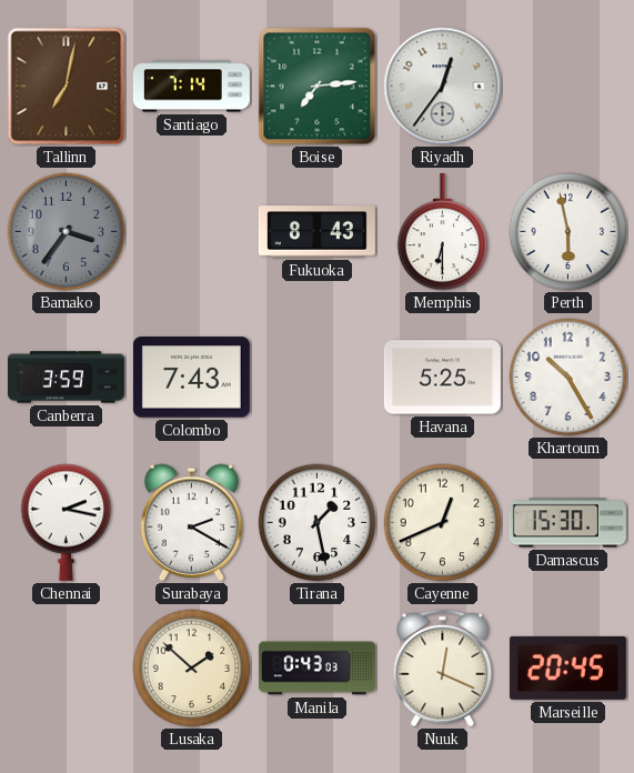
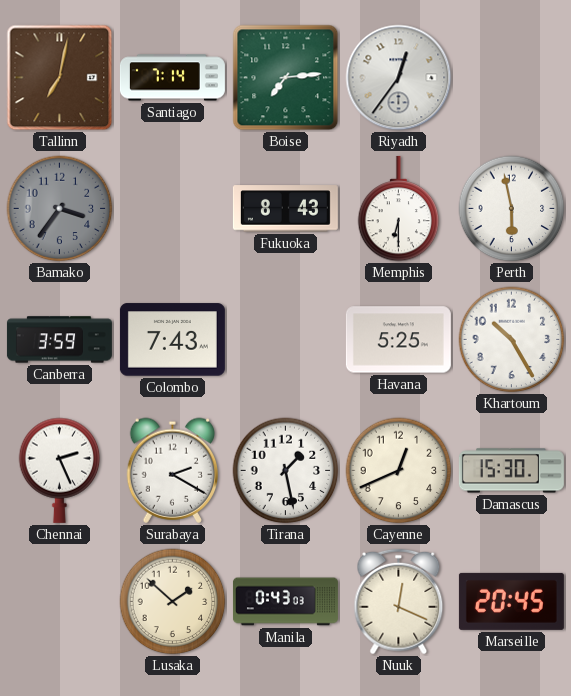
Chennai: 2:17 -> 2:26 (60, 470)
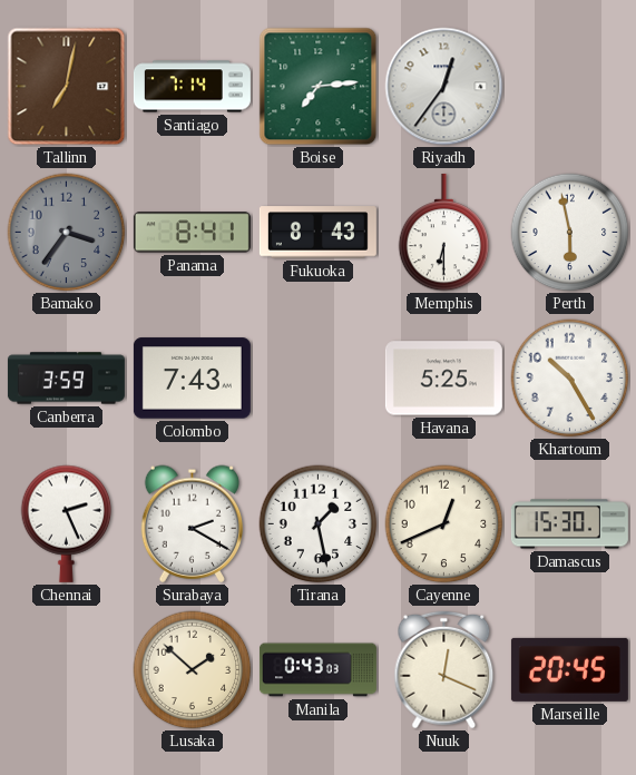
Panama: none -> 8:41 (192, 233)
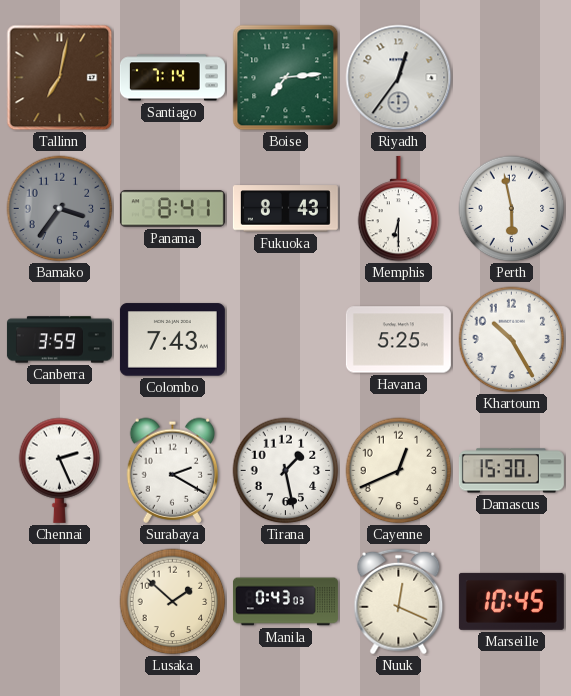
Marseille: 20:45 -> 10:45 (511, 601)
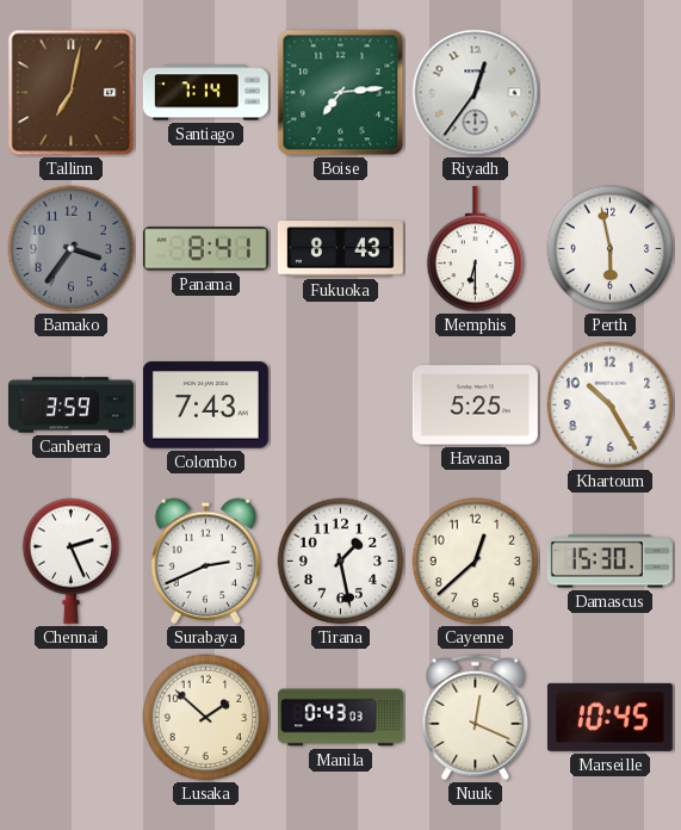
Surabaya: 2:20 -> 2:41 (205, 560)
Cayenne: 12:41 -> 12:38 (476, 562)
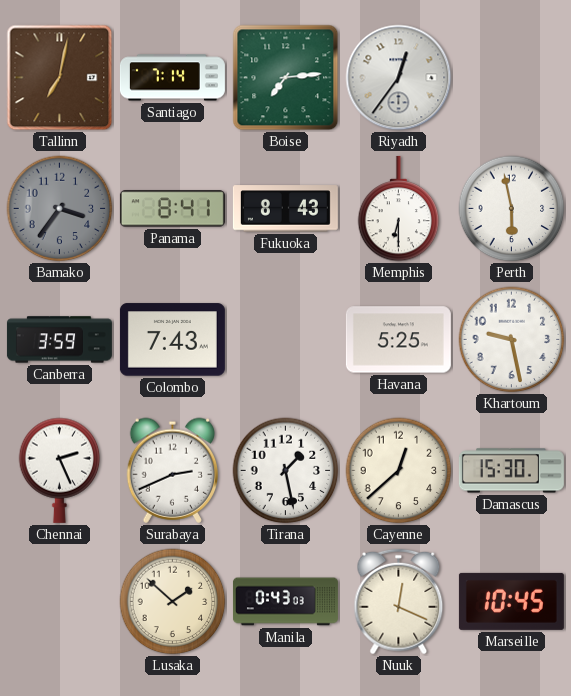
Khartoum: 10:25 -> 9:28 (512, 340)
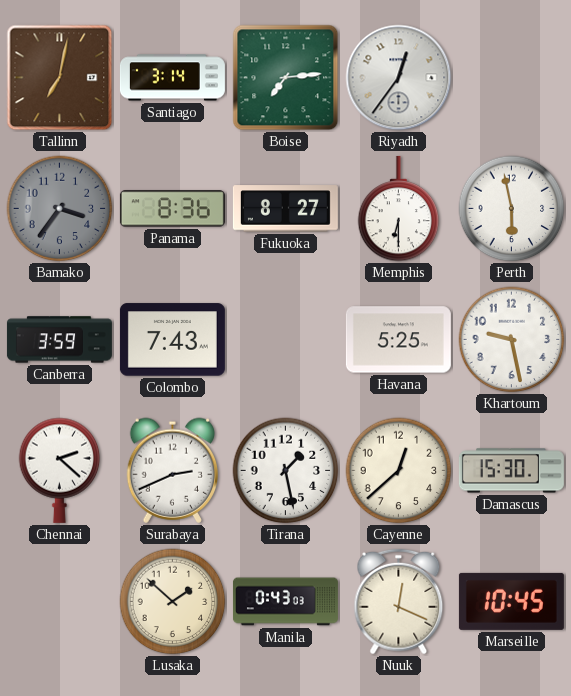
Santiago: 7:14 -> 3:14 (172, 78)
Panama: 8:41 -> 8:36 (172, 209)
Fukuoka: 8:43 -> 8:27 (285, 209)
Chennai: 2:26 -> 2:22 (60, 470)
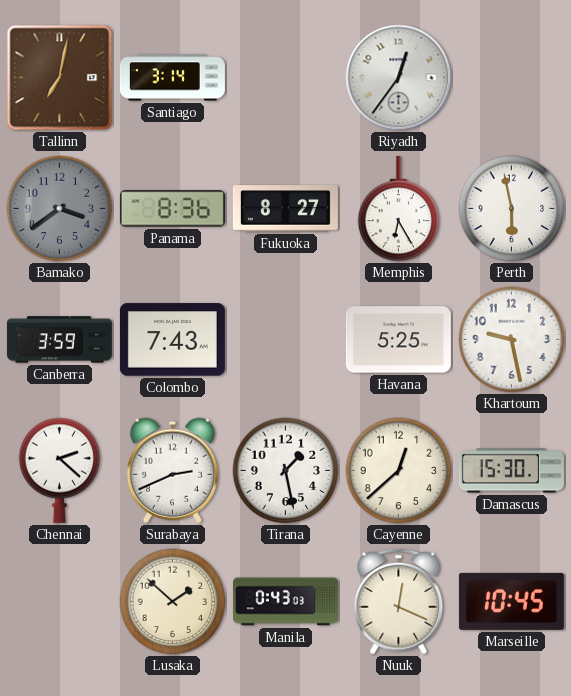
Boise: 7:14 -> none (286, 78)
Bamako: 3:36 -> 3:39 (60, 209)
Memphis: 6:30 -> 6:25 (399, 209)
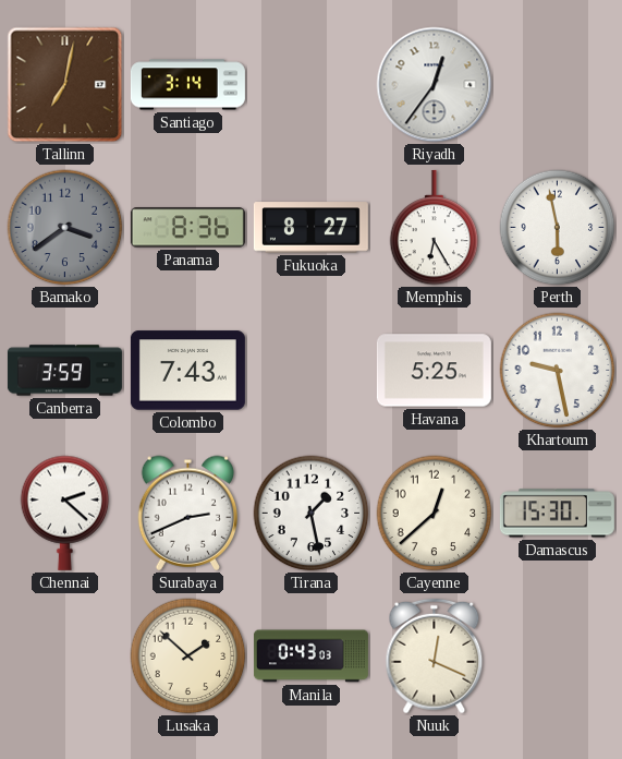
Marseille: 10:45 -> none (511, 601)
